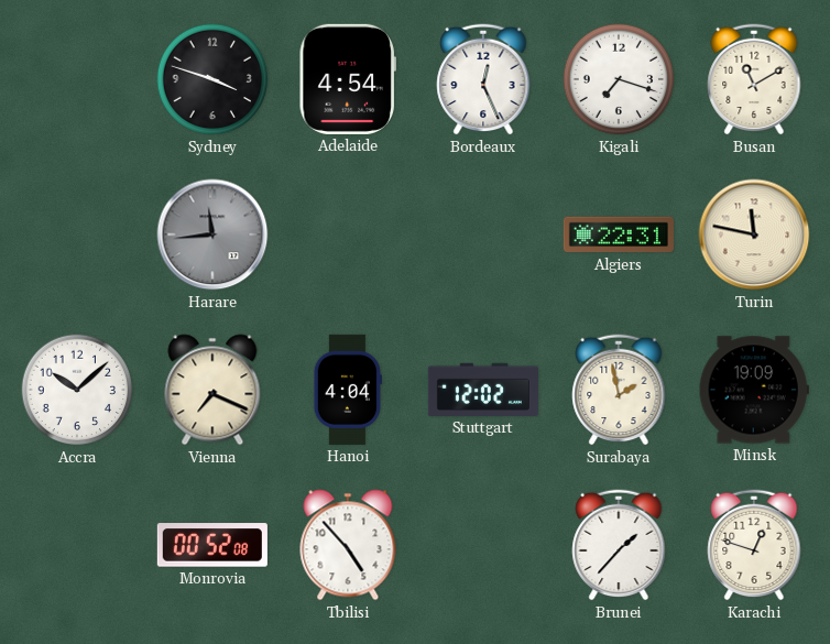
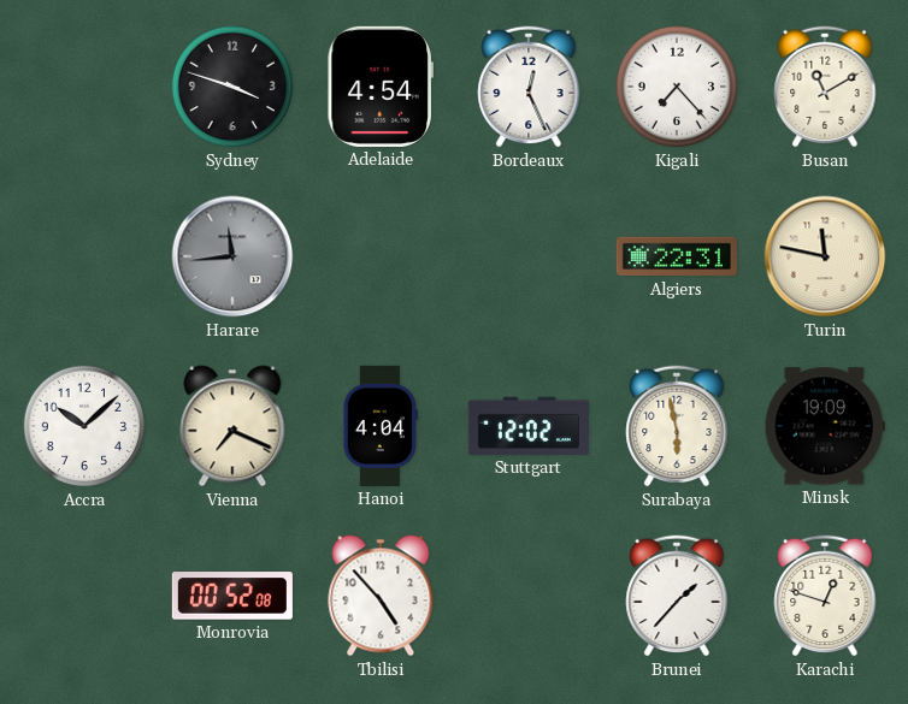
Kigali: 7:18 -> 7:23 (677, 87)
Surabaya: 1:58 -> 5:58 (677, 426)
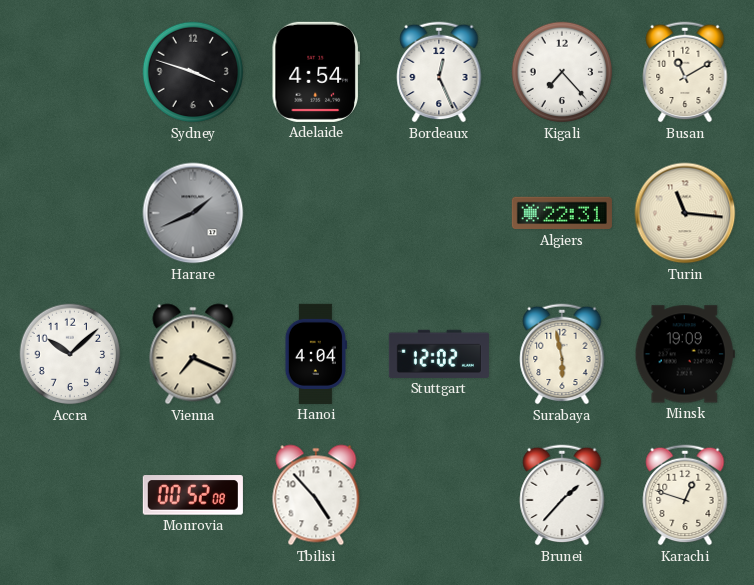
Harare: 11:44 -> 1:41 (193, 213)
Turin: 11:47 -> 11:16 (685, 213)
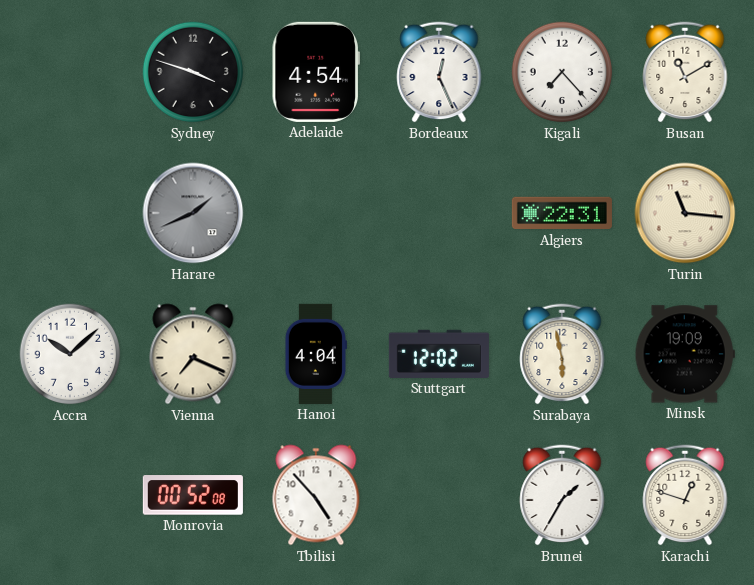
Brunei: 1:37 -> 1:35 (562, 495)
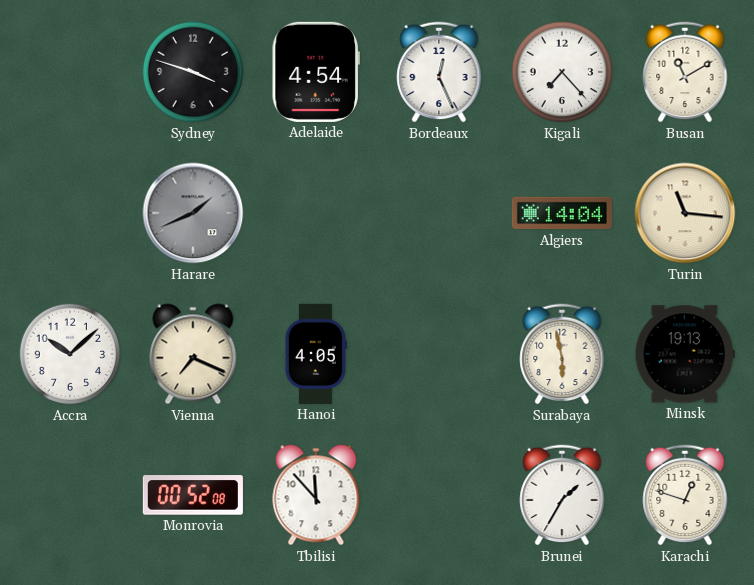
Algiers: 22:31 -> 14:04 (562, 213)
Hanoi: 4:04 -> 4:05 (316, 354)
Stuttgart: 12:02 -> none (439, 354)
Minsk: 19:09 -> 19:13 (685, 354)
Tbilisi: 4:53 -> 11:53 (316, 495)
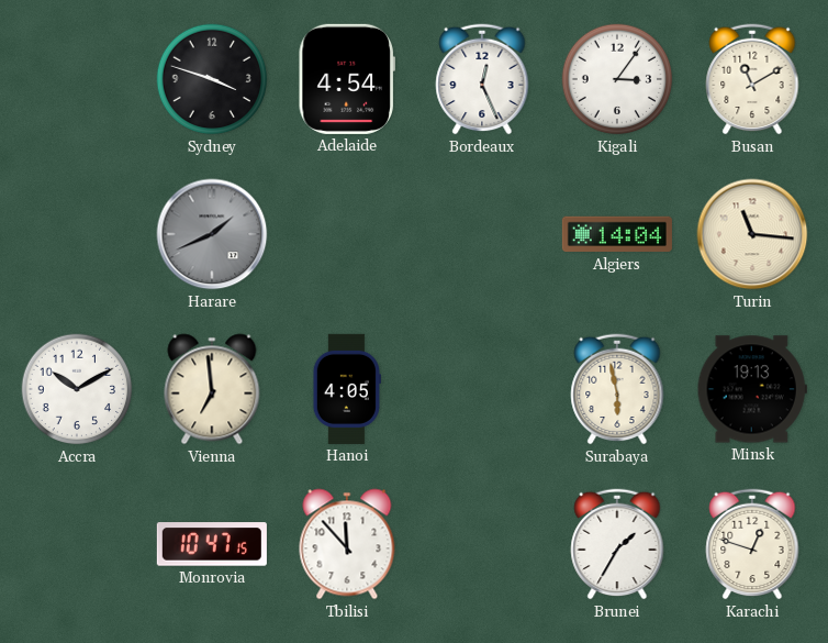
Kigali: 7:23 -> 3:06 (617, 79)
Accra: 10:08 -> 10:10 (77, 389)
Vienna: 7:19 -> 6:59 (212, 389)
Monrovia: 00:52 -> 10:47 (212, 544)
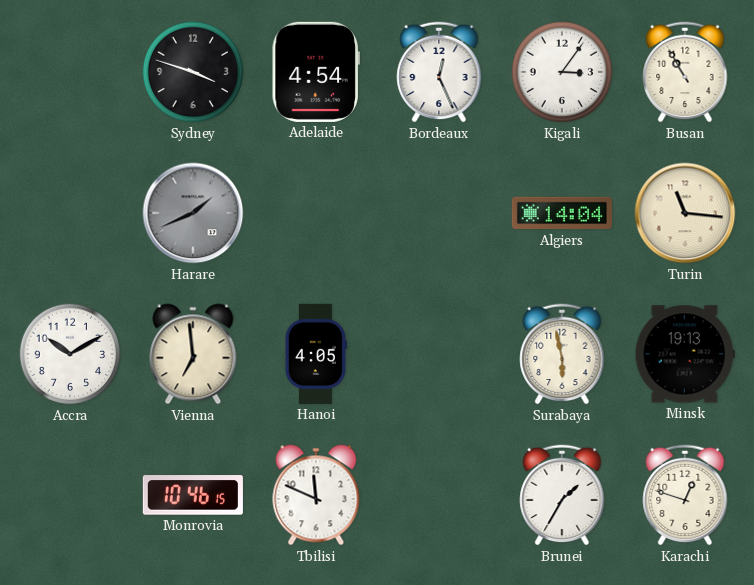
Busan: 11:10 -> 10:55 (685, 72)
Monrovia: 10:47 -> 10:46 (193, 495)
Tbilisi: 11:53 -> 11:49 (316, 495)
